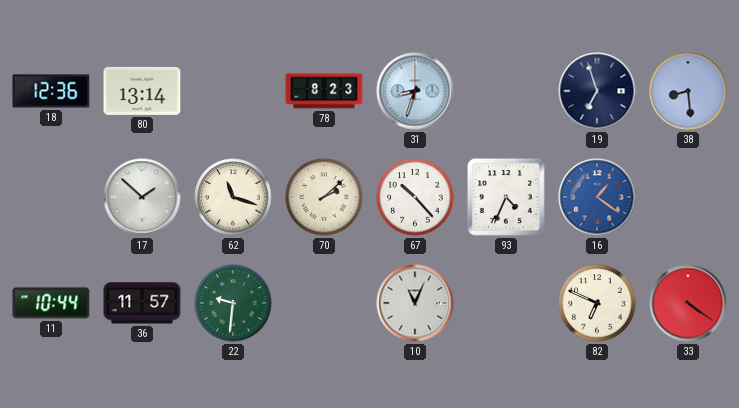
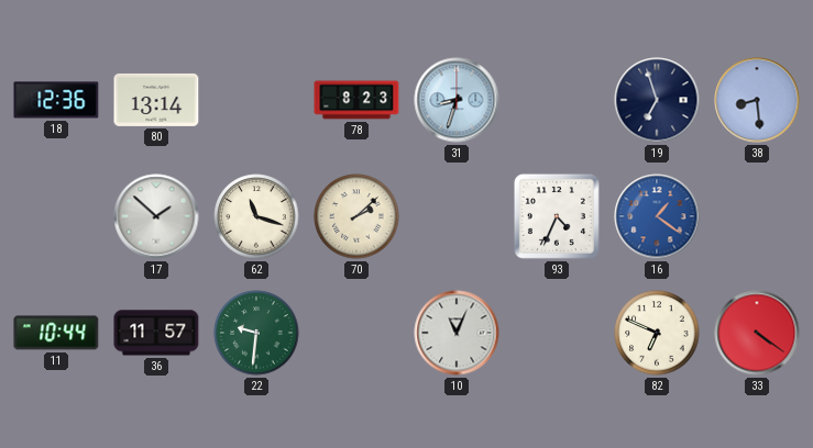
67: 10:23 -> none (415, 197)
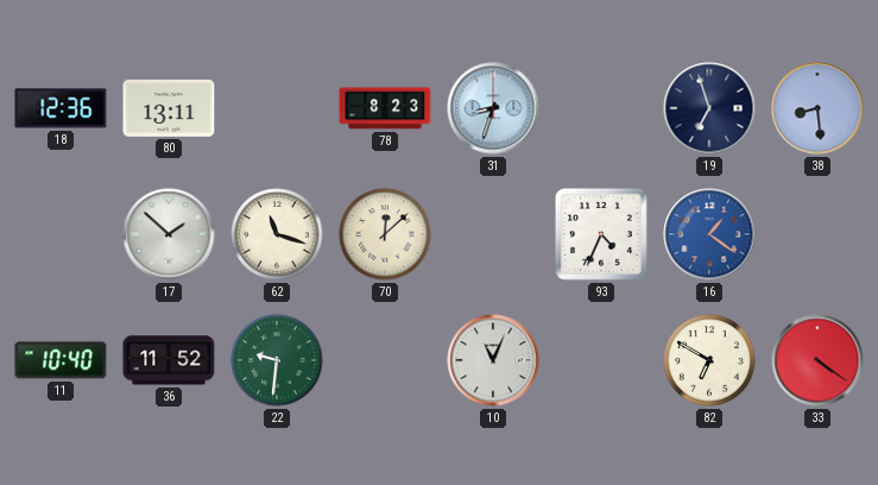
80: 13:14 -> 13:11 (169, 108)
70: 2:08 -> 12:08 (385, 234)
11: 10:44 -> 10:40 (61, 360)
36: 11:57 -> 11:52 (169, 360)
82: 6:49 -> 6:50 (709, 360)
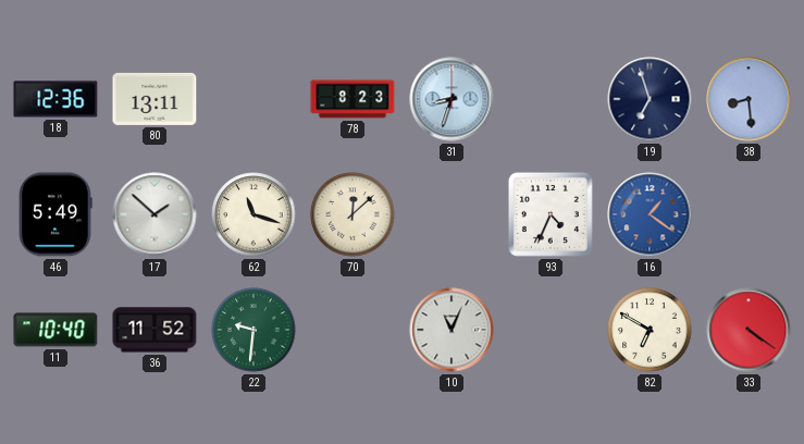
46: none -> 5:49 (55, 214)
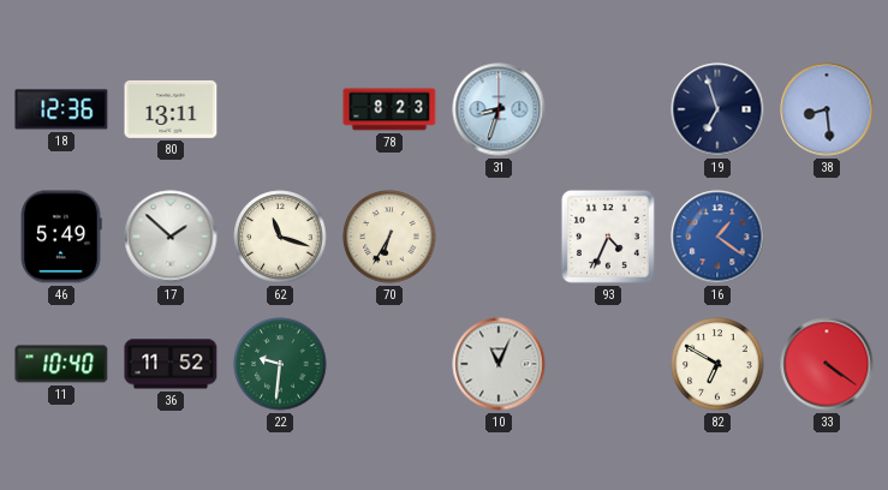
70: 12:08 -> 6:35 (389, 237)
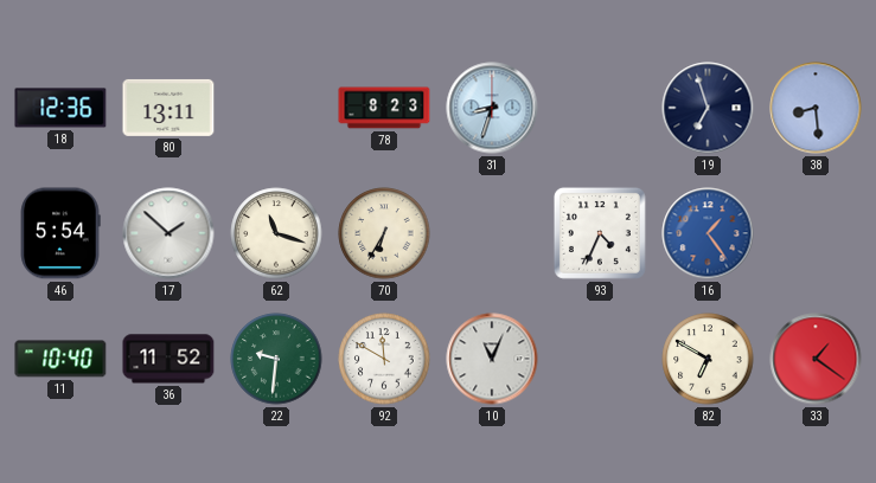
46: 5:49 -> 5:54 (60, 233)
16: 1:21 -> 1:24 (708, 233)
92: none -> 11:50 (384, 359)
33: 4:21 -> 1:21 (816, 359)
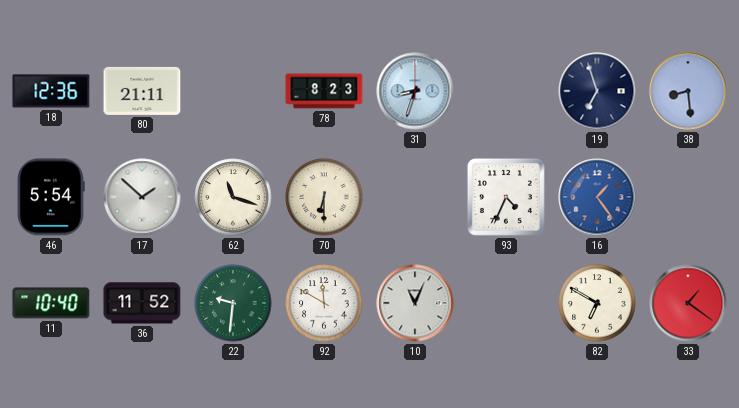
80: 13:11 -> 21:11 (142, 91)
70: 6:35 -> 6:30 (324, 197)
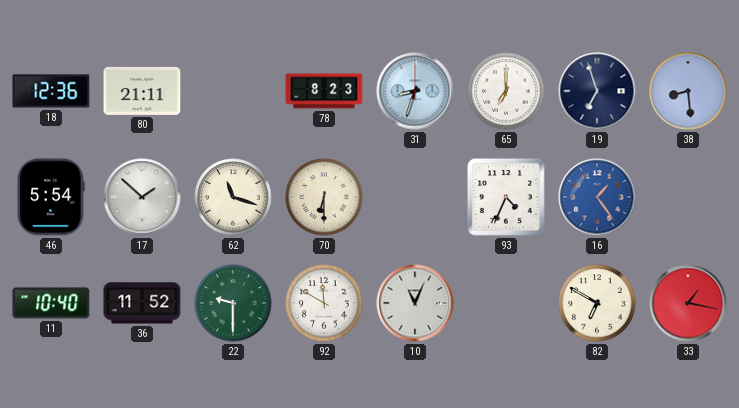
65: none -> 7:00 (506, 91)
22: 9:31 -> 9:30 (233, 303)
33: 1:21 -> 1:17 (688, 303)
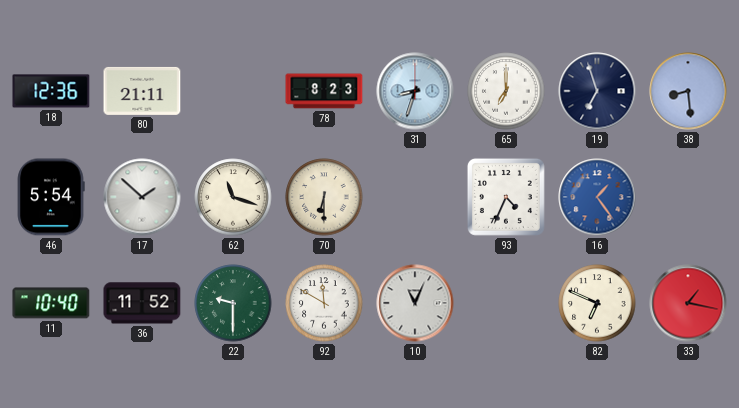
82: 6:50 -> 6:49 (597, 303)
